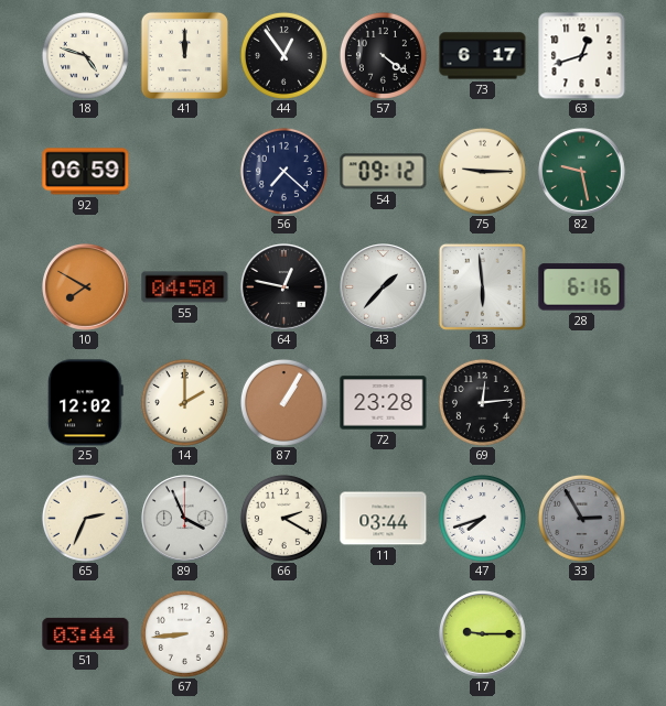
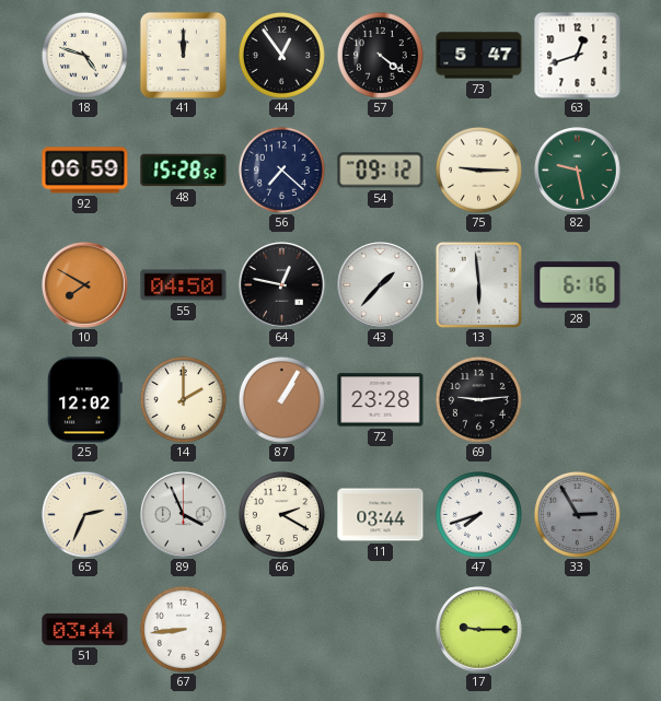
73: 6:17 -> 5:47 (479, 56)
48: none -> 15:28 (184, 171)
69: 12:14 -> 9:14 (478, 399)
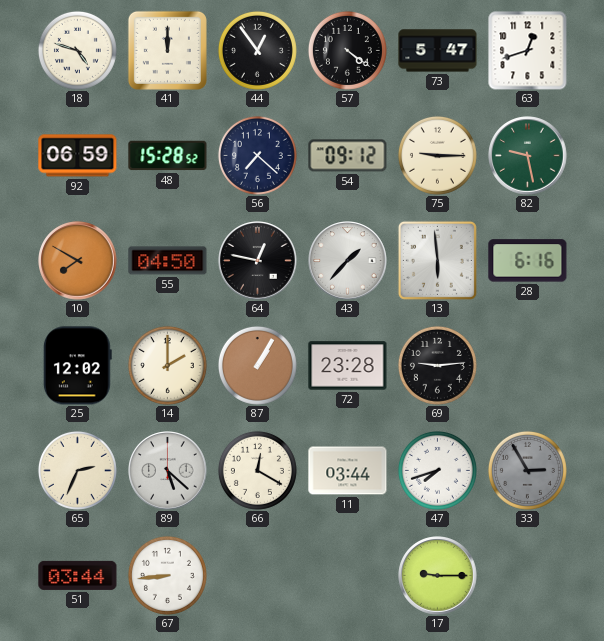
89: 3:56 -> 5:22 (168, 471)
66: 2:20 -> 12:20 (257, 470)
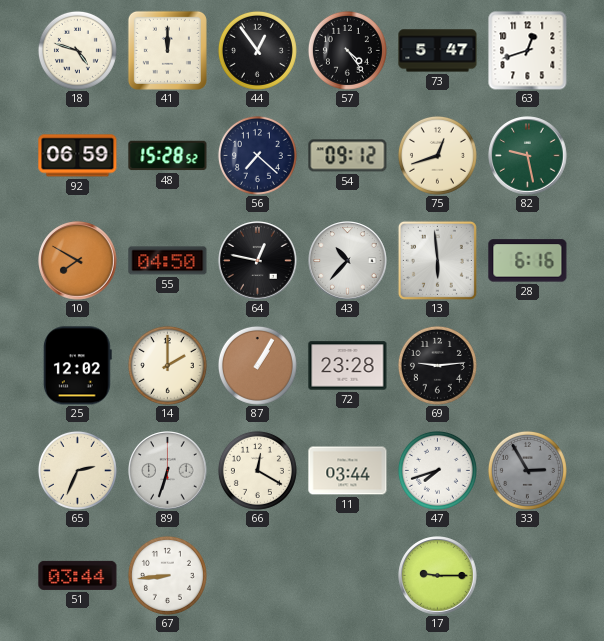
57: 4:21 -> 4:24 (347, 50)
75: 9:15 -> 12:42 (437, 155)
43: 1:37 -> 10:37 (348, 261)
89: 5:22 -> 6:33 (168, 471)
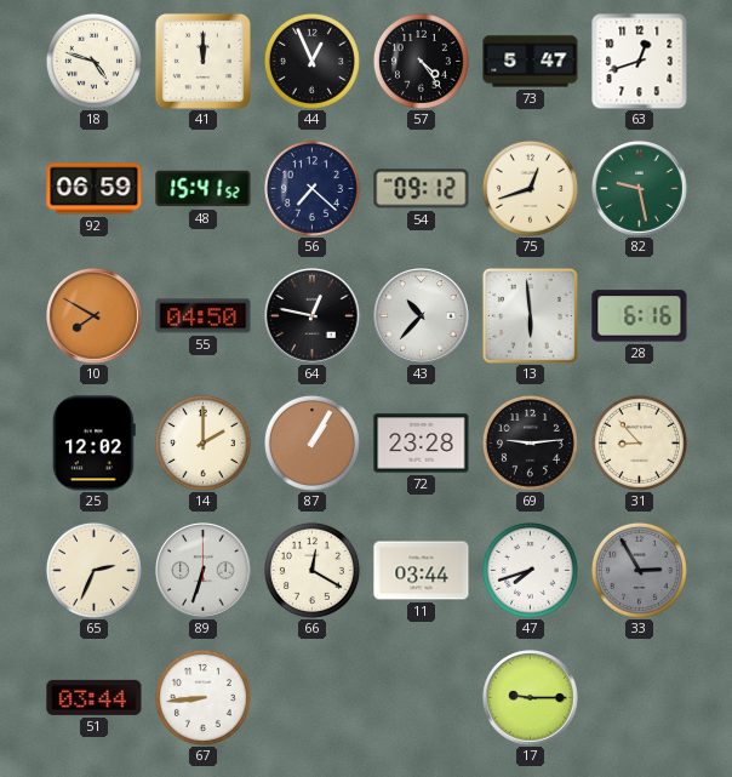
44: 12:54 -> 12:56 (311, 61)
48: 15:28 -> 15:41 (204, 189)
31: none -> 8:53 (639, 442)
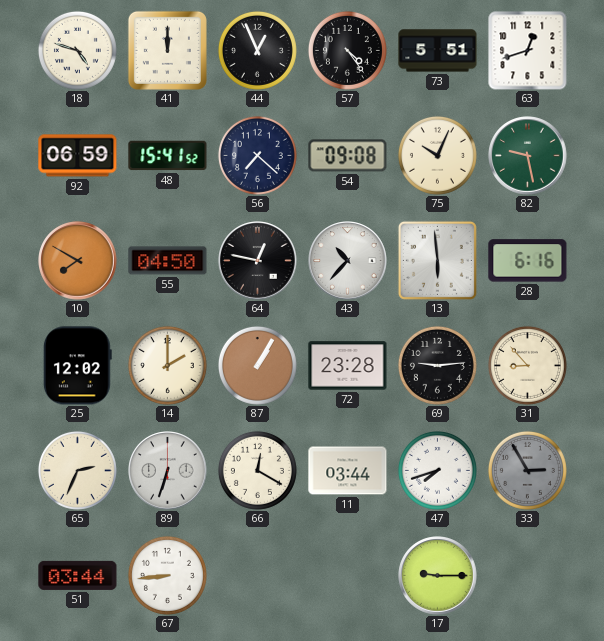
73: 5:47 -> 5:51 (438, 51)
54: 09:12 -> 09:08 (348, 156)
75: 12:42 -> 10:04 (437, 155)
